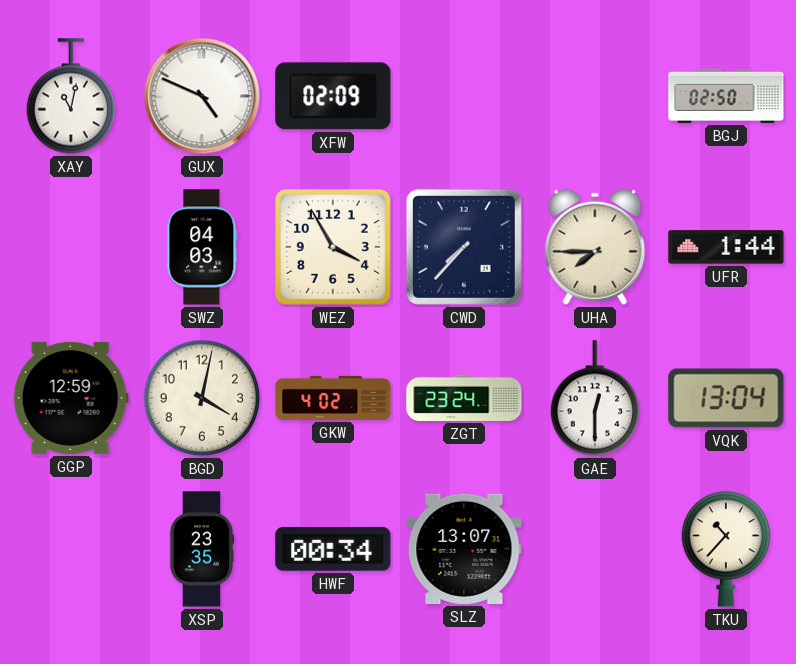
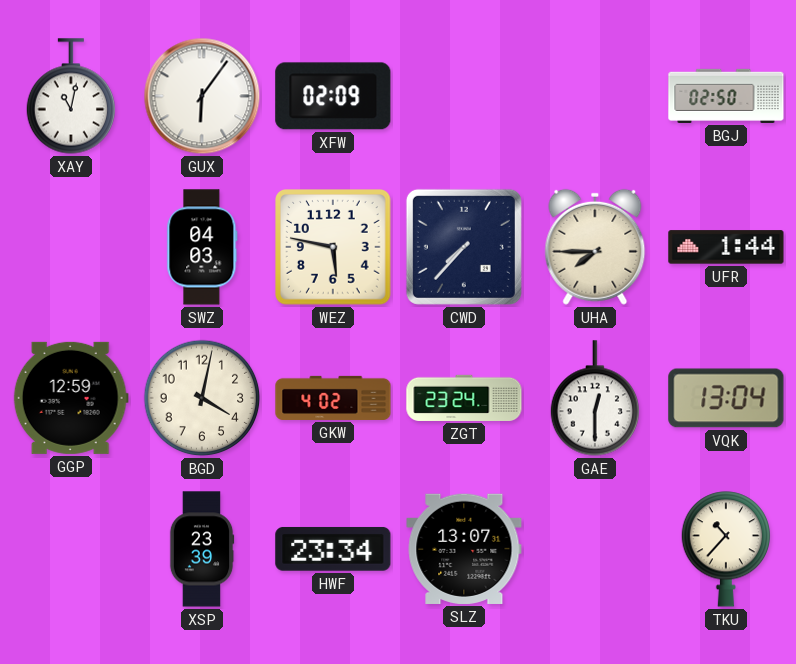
GUX: 4:49 -> 6:06 (202, 96)
WEZ: 3:55 -> 5:47 (334, 248)
XSP: 23:35 -> 23:39 (202, 549)
HWF: 00:34 -> 23:34 (333, 549)
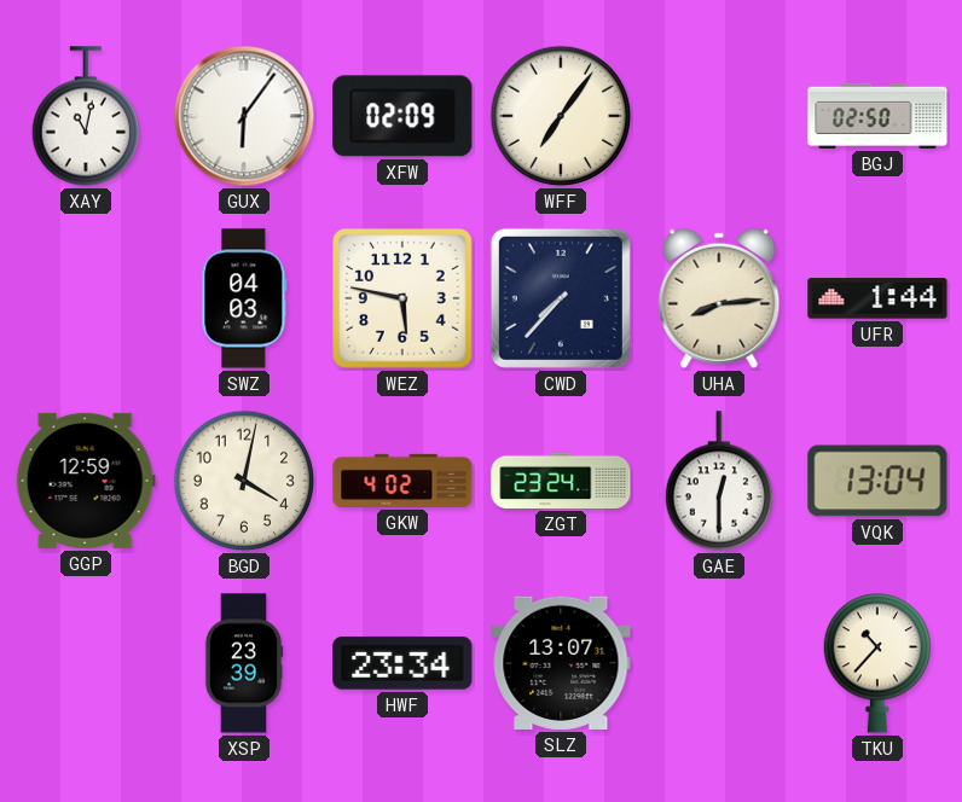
WFF: none -> 7:06 (561, 116)
UHA: 7:45 -> 8:14 (719, 298)
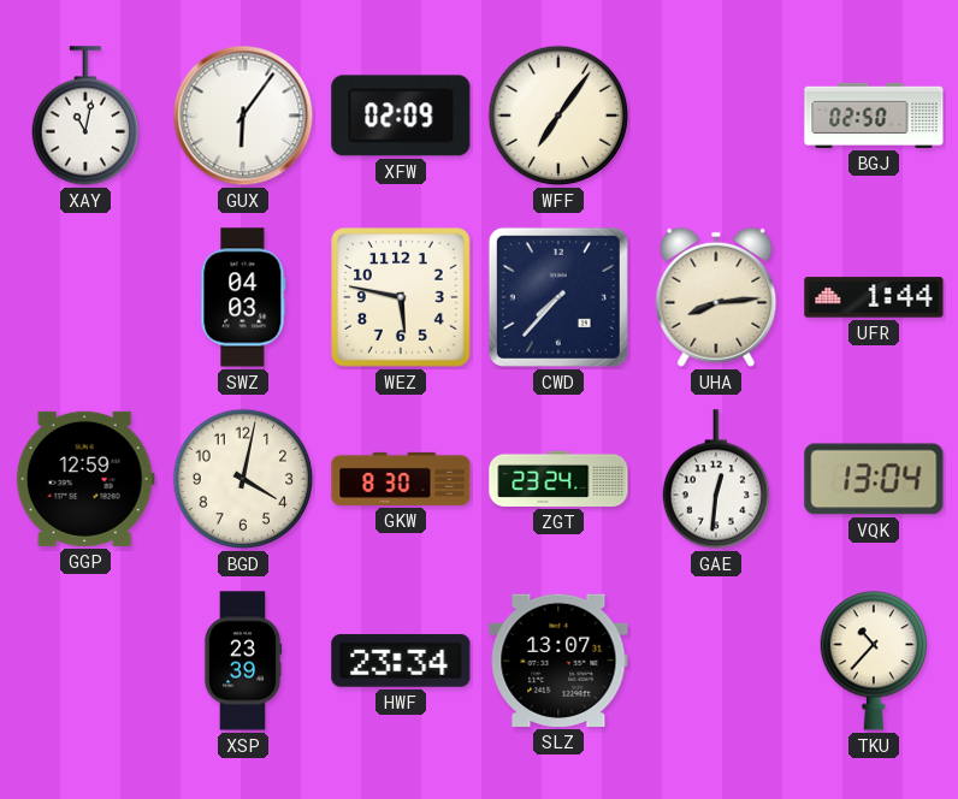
GKW: 4:02 -> 8:30 (401, 479)
GAE: 12:30 -> 12:31 (716, 479)
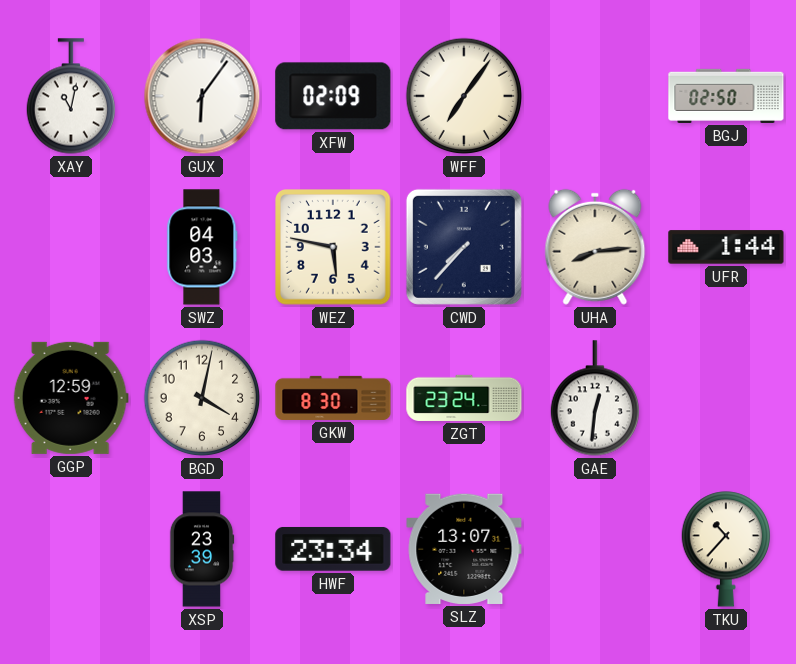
VQK: 13:04 -> none (874, 479)
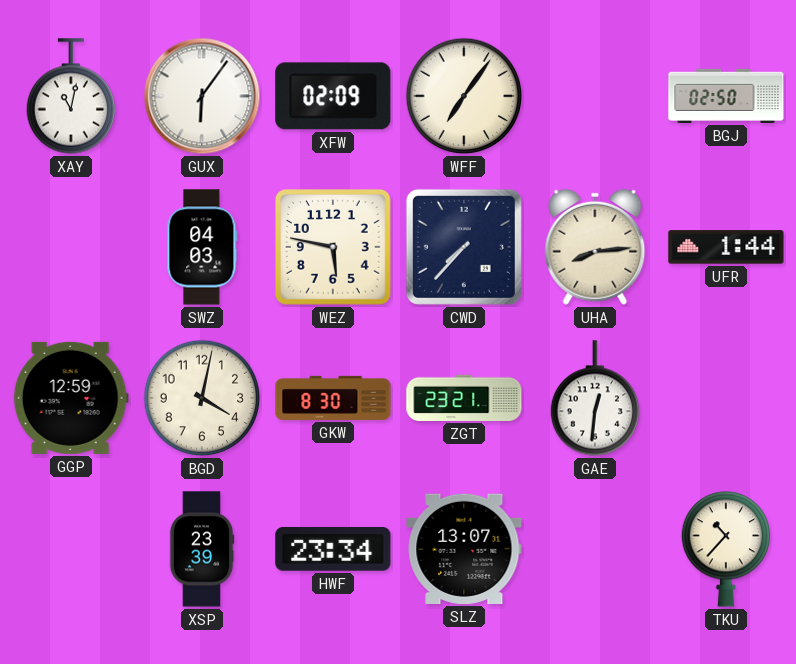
ZGT: 23:24 -> 23:21 (464, 398)
